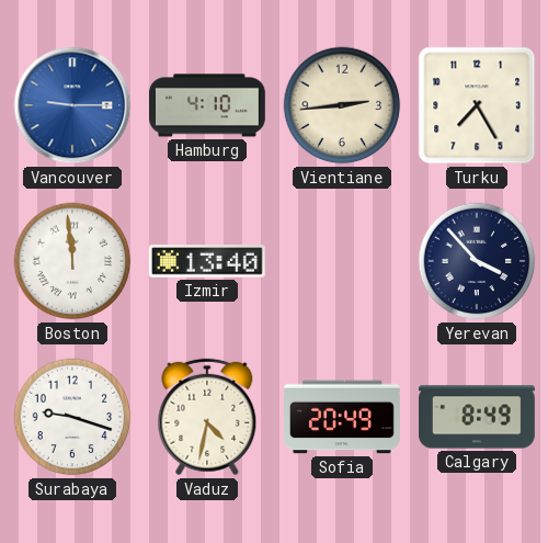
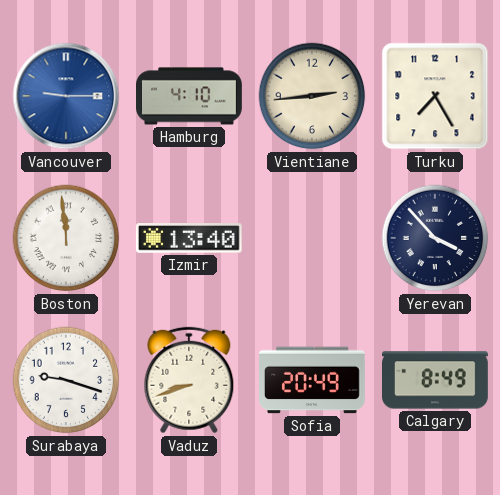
Vaduz: 4:32 -> 8:42 (189, 380)
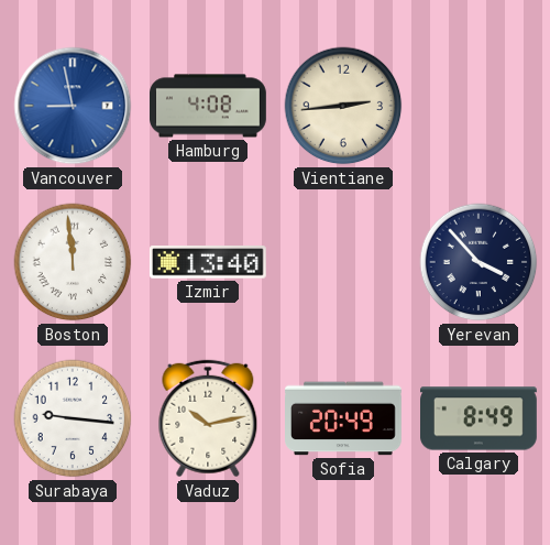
Vancouver: 9:15 -> 8:58 (73, 106)
Hamburg: 4:10 -> 4:08 (209, 106)
Turku: 7:25 -> none (435, 96)
Surabaya: 9:18 -> 9:16 (73, 418)
Vaduz: 8:42 -> 10:13 (208, 418)
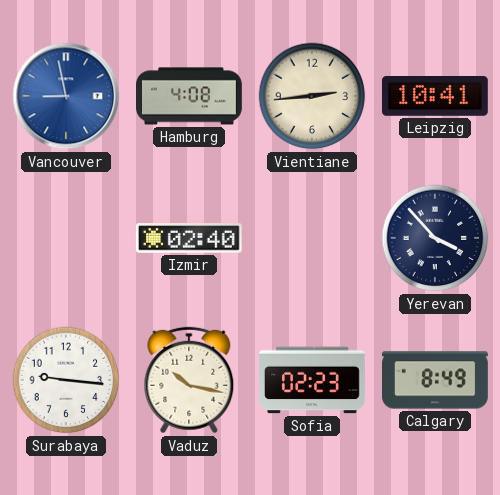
Leipzig: none -> 10:41 (435, 97)
Boston: 11:59 -> none (73, 262)
Izmir: 13:40 -> 02:40 (189, 238)
Vaduz: 10:13 -> 10:17 (189, 380)
Sofia: 20:49 -> 02:23 (313, 380)
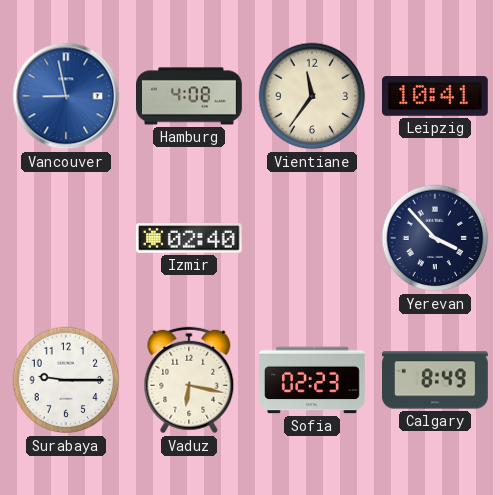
Vientiane: 2:44 -> 11:36 (312, 96)
Surabaya: 9:16 -> 9:15 (66, 380)
Vaduz: 10:17 -> 6:17 (189, 380)
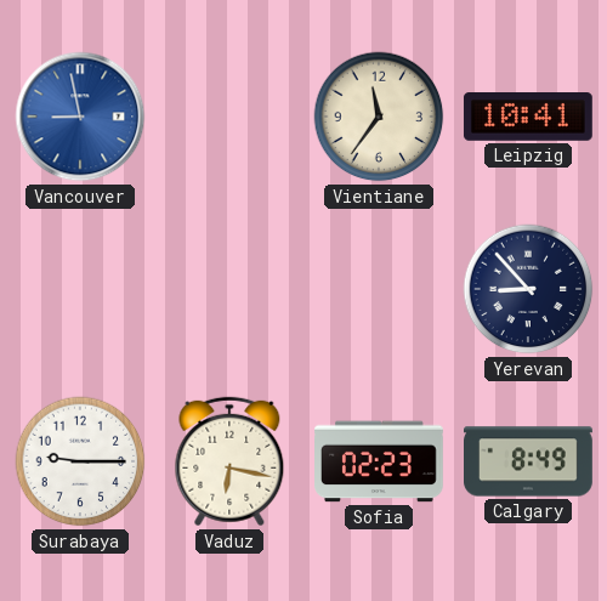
Hamburg: 4:08 -> none (190, 96)
Izmir: 02:40 -> none (189, 238)
Yerevan: 3:53 -> 8:53 (528, 289)
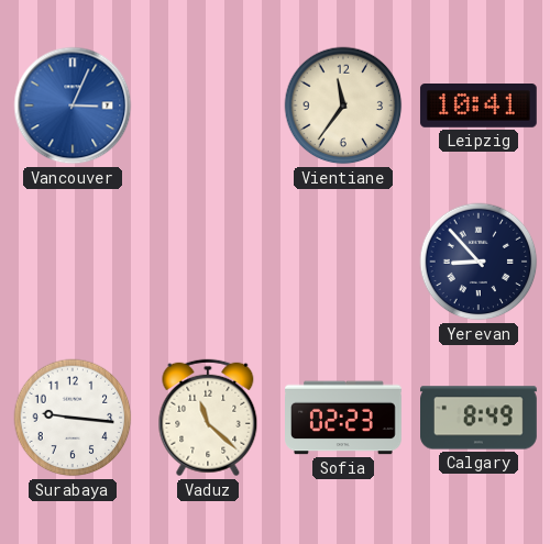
Vancouver: 8:58 -> 3:04 (73, 106)
Surabaya: 9:15 -> 9:16 (73, 418)
Vaduz: 6:17 -> 11:22 (208, 418)
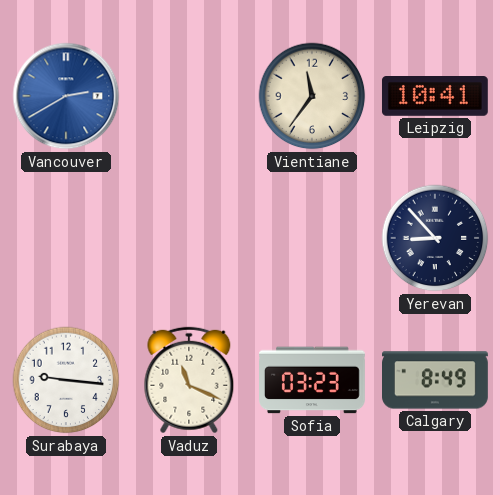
Vancouver: 3:04 -> 2:40 (66, 96)
Vaduz: 11:22 -> 11:19 (189, 380)
Sofia: 02:23 -> 03:23 (313, 380)
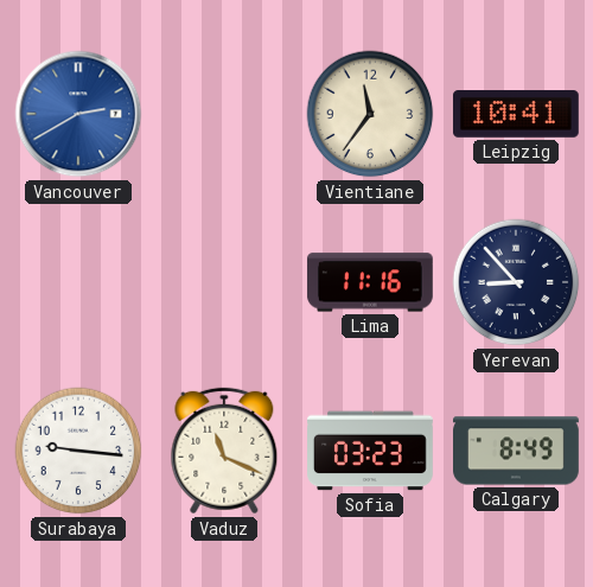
Lima: none -> 11:16 (370, 282)
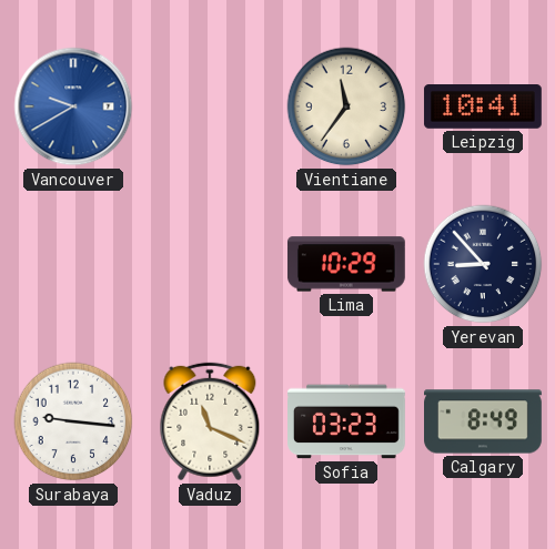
Vancouver: 2:40 -> 9:40 (73, 106)
Lima: 11:16 -> 10:29 (346, 264)
